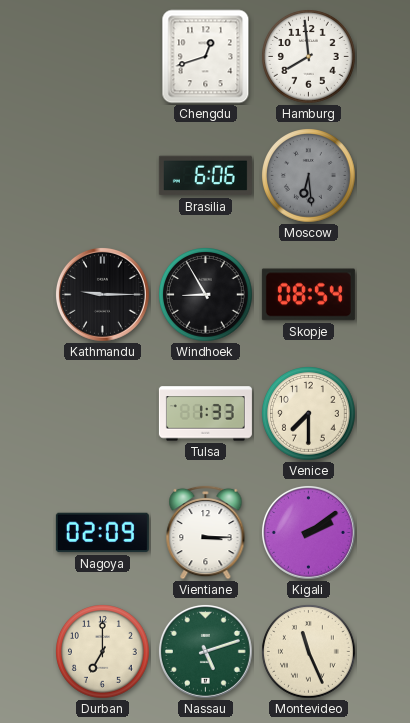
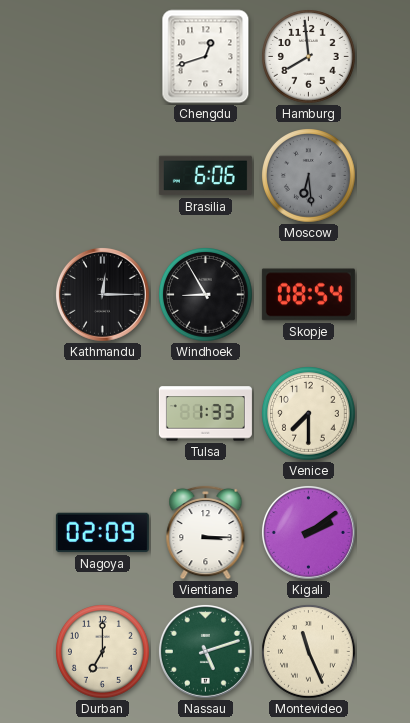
Kathmandu: 9:15 -> 12:15 (102, 294)
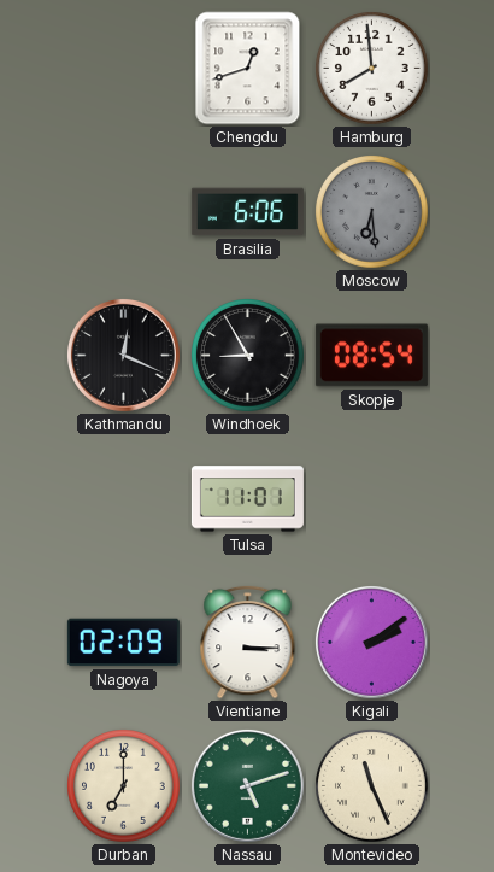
Kathmandu: 12:15 -> 12:19 (123, 355)
Tulsa: 1:33 -> 11:01 (247, 499)
Venice: 7:30 -> none (309, 414)
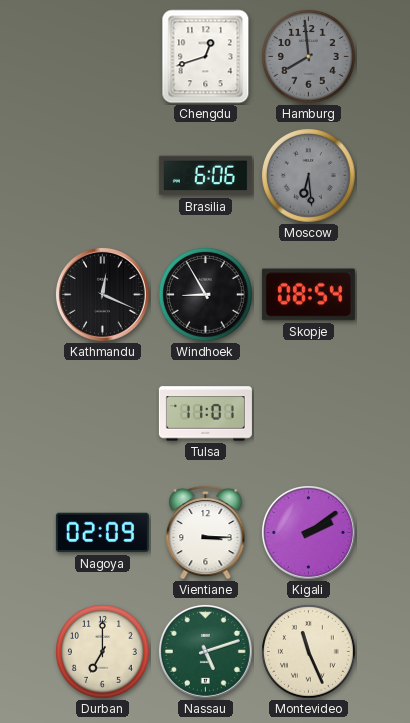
Hamburg dial: white -> grey (309, 57)
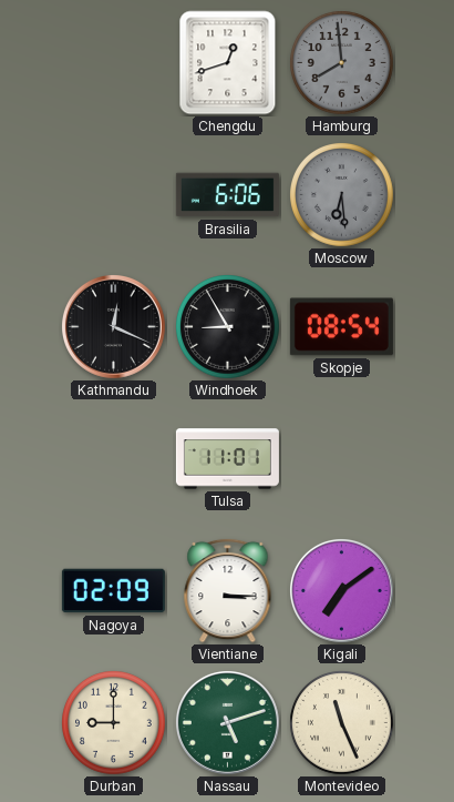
Kigali: 2:09 -> 7:09 (341, 590)
Durban: 7:00 -> 9:00 (114, 723)
